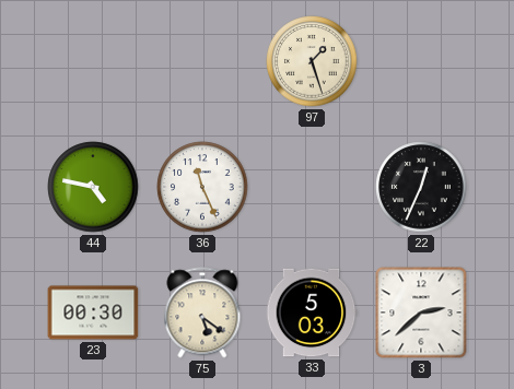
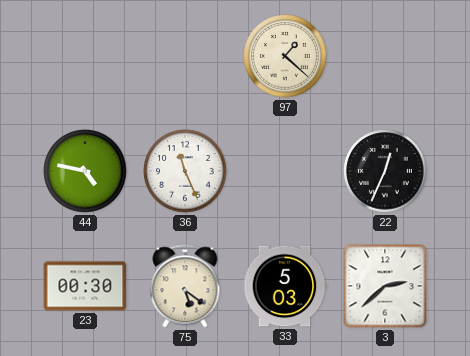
97: 1:27 -> 1:22 (285, 56)
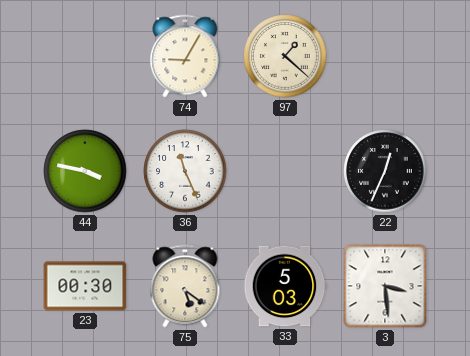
74: none -> 9:05 (185, 56)
44: 4:47 -> 3:47 (85, 171)
3: 2:38 -> 3:29 (385, 286)
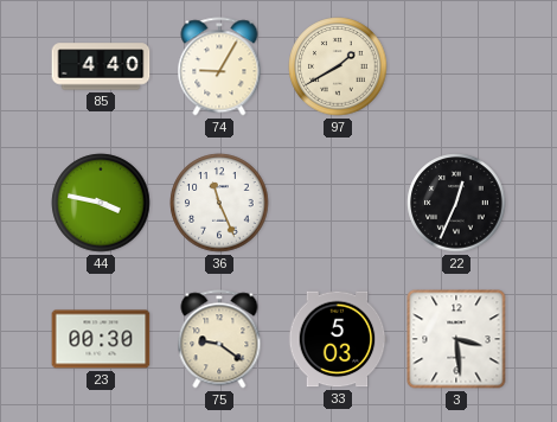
85: none -> 4:40 (101, 66)
97: 1:22 -> 1:40 (338, 66)
75: 5:21 -> 9:21 (219, 339)
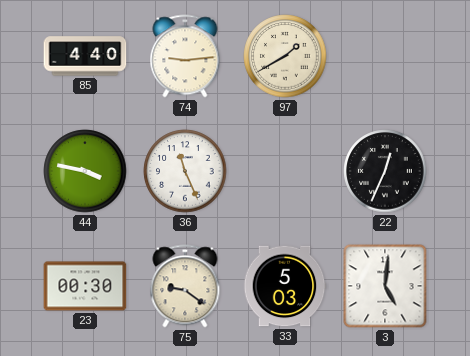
74: 9:05 -> 9:14 (185, 56)
3: 3:29 -> 5:01 (385, 286)
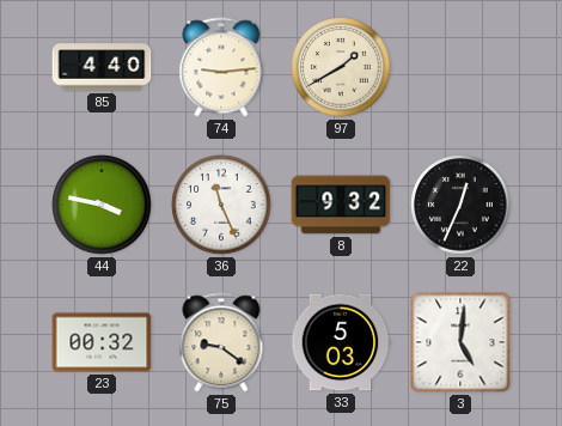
8: none -> 9:32 (341, 205)
23: 00:30 -> 00:32 (102, 342)
